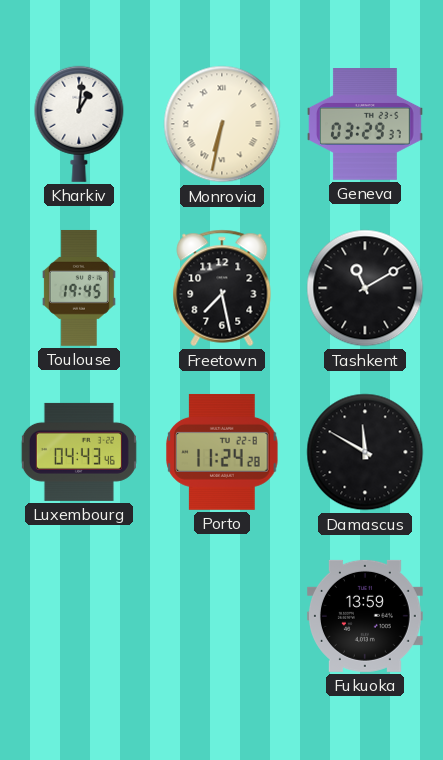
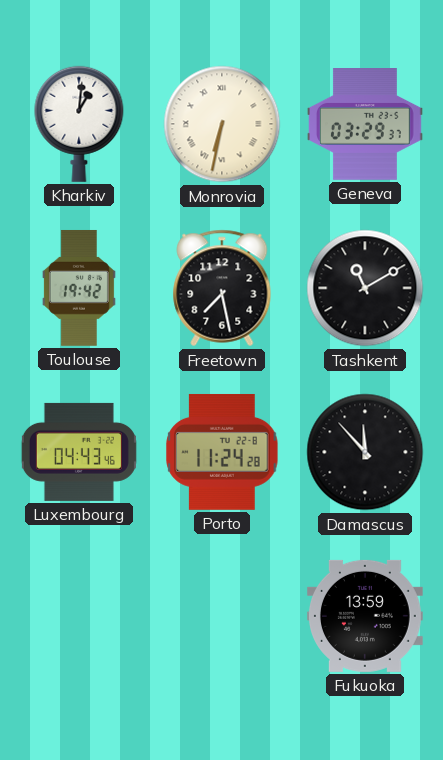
Toulouse: 19:45 -> 19:42 (79, 288)
Damascus: 11:50 -> 11:53 (365, 452)
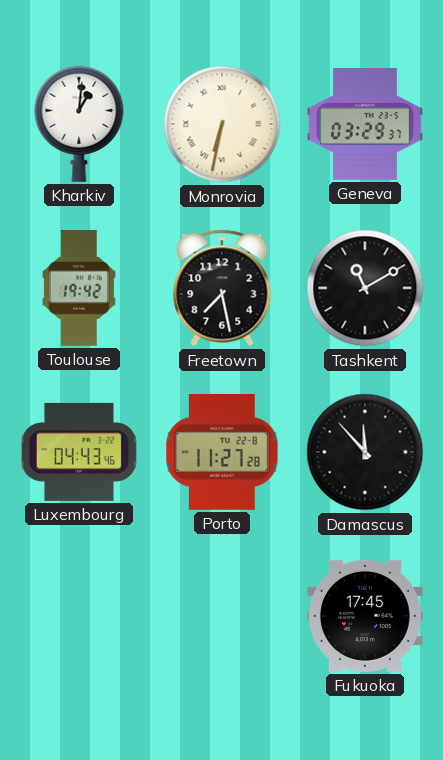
Porto: 11:24 -> 11:27 (222, 452)
Fukuoka: 13:59 -> 17:45 (365, 616)
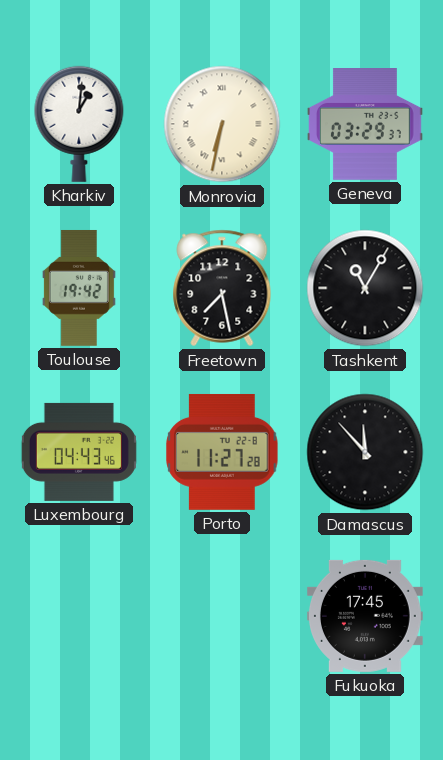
Tashkent: 11:10 -> 11:05 (365, 288)
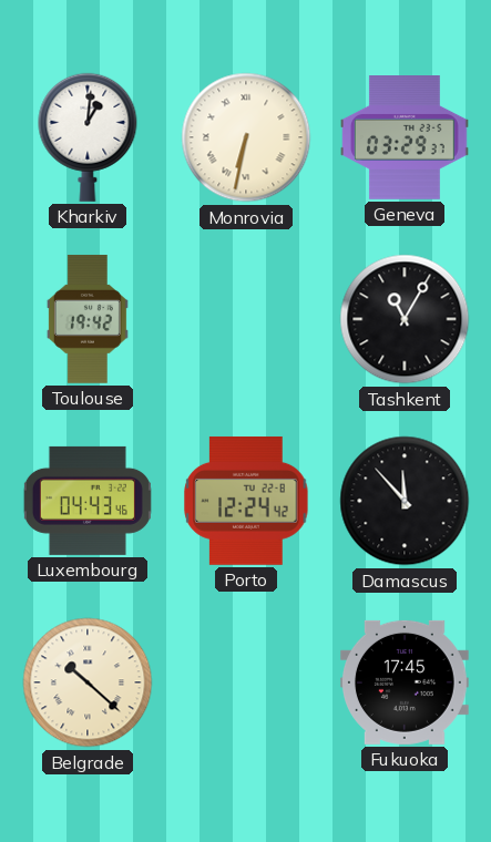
Freetown: 7:28 -> none (222, 288)
Porto: 11:27 -> 12:24 (246, 501)
Belgrade: none -> 10:22 (88, 682)
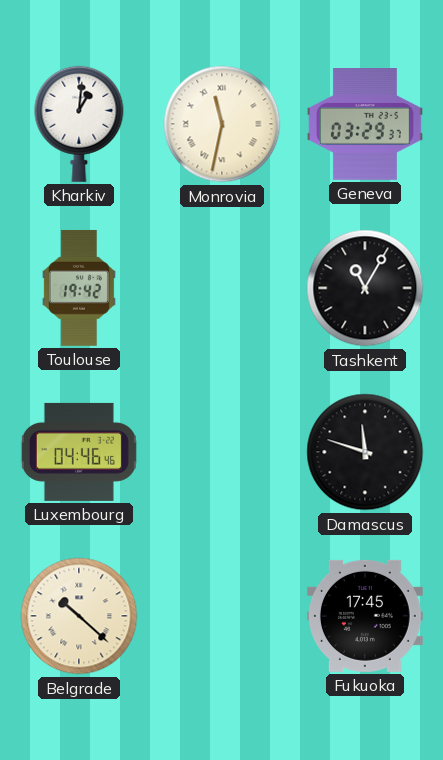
Monrovia: 6:32 -> 11:32 (222, 124)
Luxembourg: 04:43 -> 04:46 (79, 452)
Porto: 12:24 -> none (246, 501)
Damascus: 11:53 -> 11:48 (365, 452)
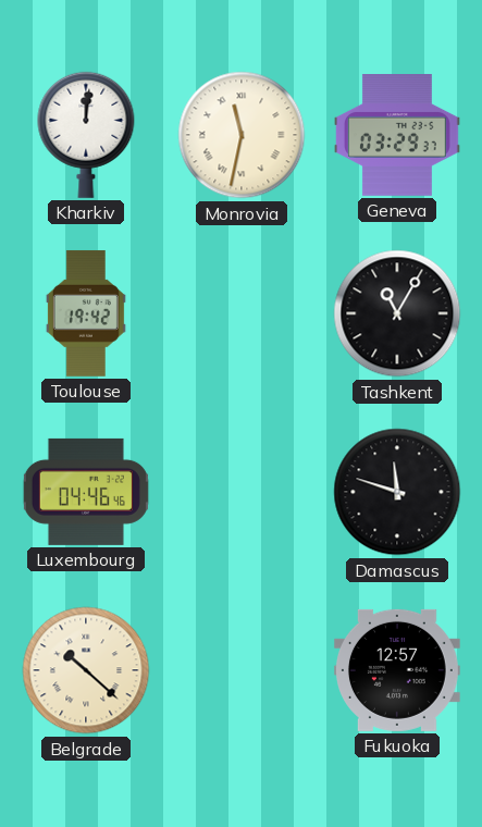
Kharkiv: 1:01 -> 12:01 (86, 135)
Fukuoka: 17:45 -> 12:57 (397, 670)
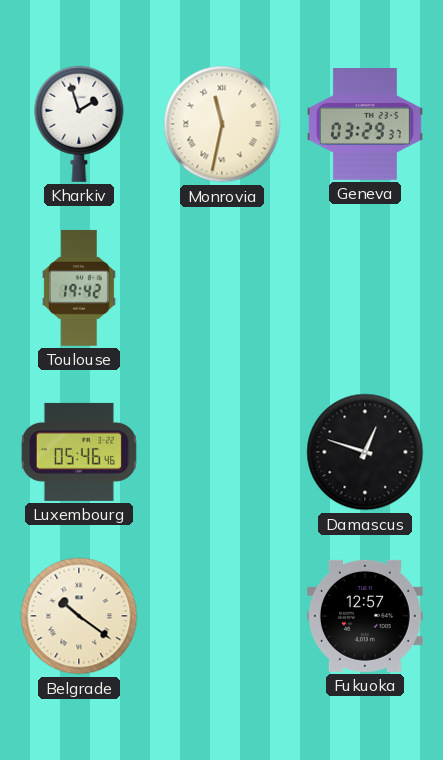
Kharkiv: 12:01 -> 1:57 (79, 124)
Tashkent: 11:05 -> none (397, 313)
Luxembourg: 04:46 -> 05:46 (79, 452)
Damascus: 11:48 -> 12:48 (365, 452)
Belgrade: 10:22 -> 10:21 (79, 616)
